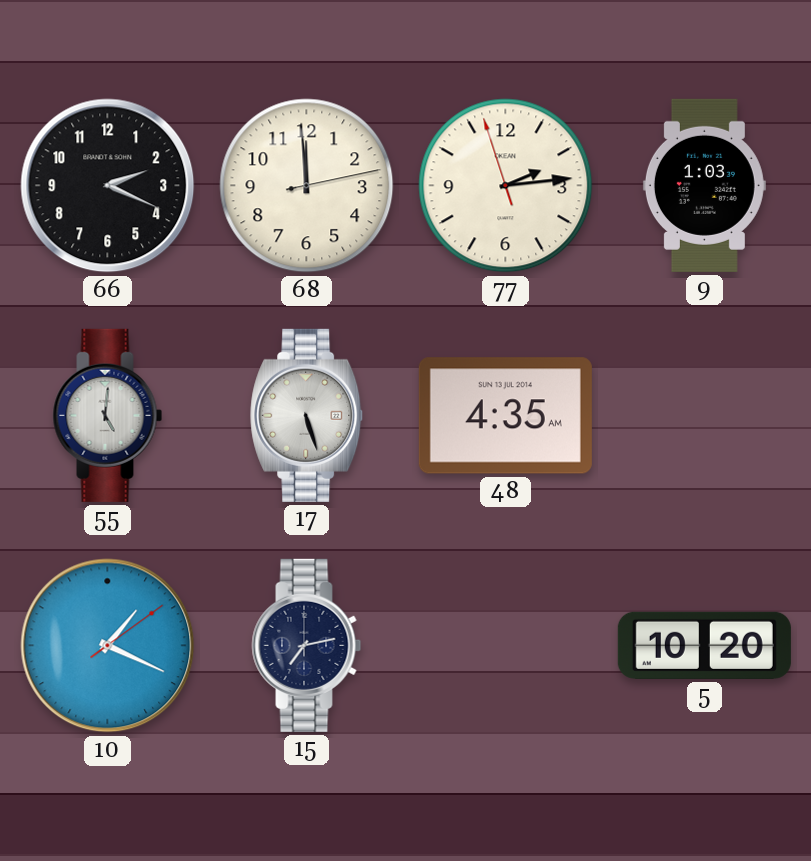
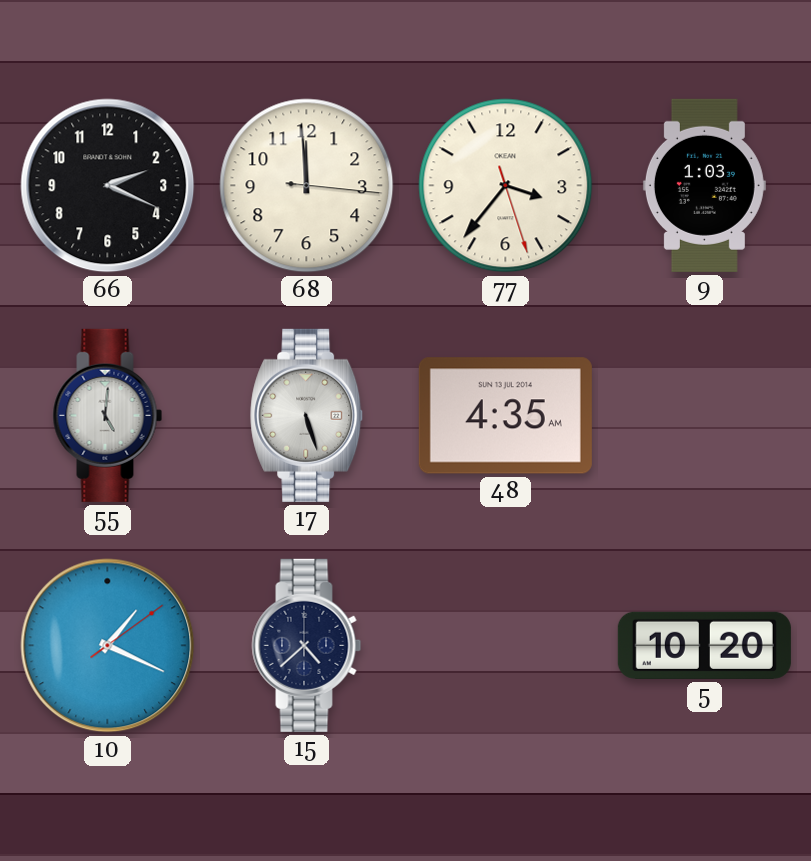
68: 11:59:13 -> 11:59:16 (307, 186)
77: 2:13 -> 3:36 (506, 186)
15: 7:13 -> 4:38 (307, 645)
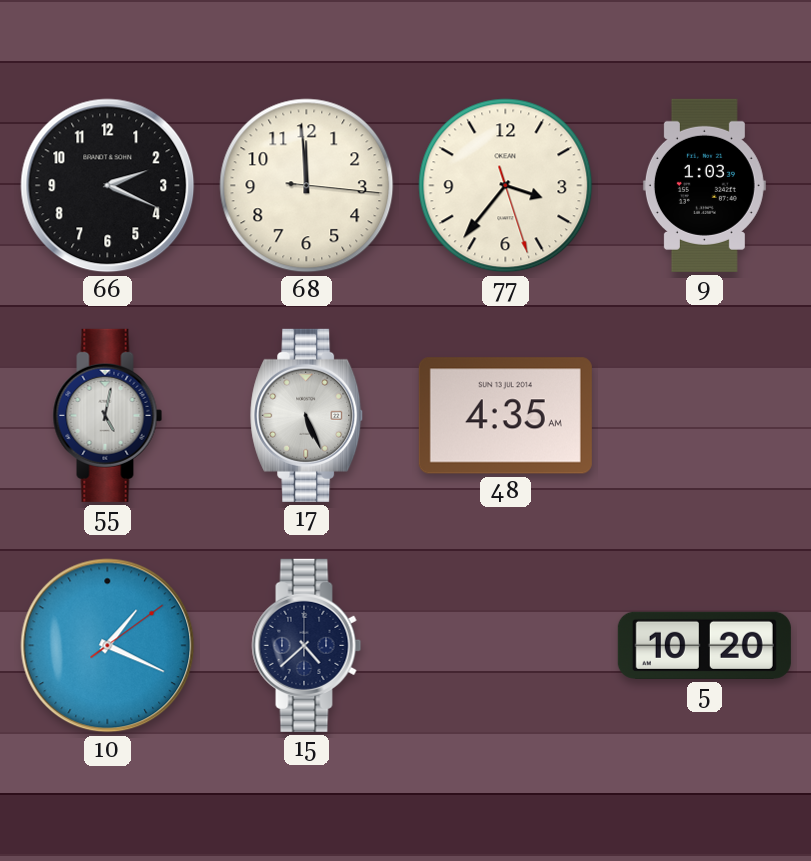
55: 5:01 -> 5:02 (108, 415)
17: 5:27 -> 5:26 (307, 415)
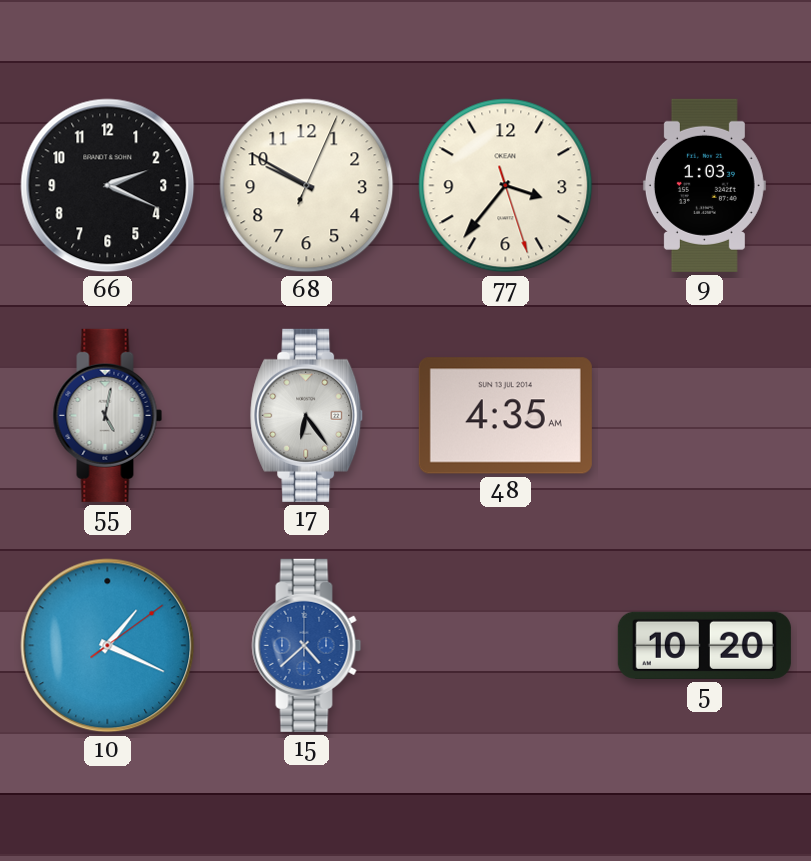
68: 11:59 -> 9:50 (307, 186)
17: 5:26 -> 6:24 (307, 415)
15 dial: navy -> blue (307, 645)
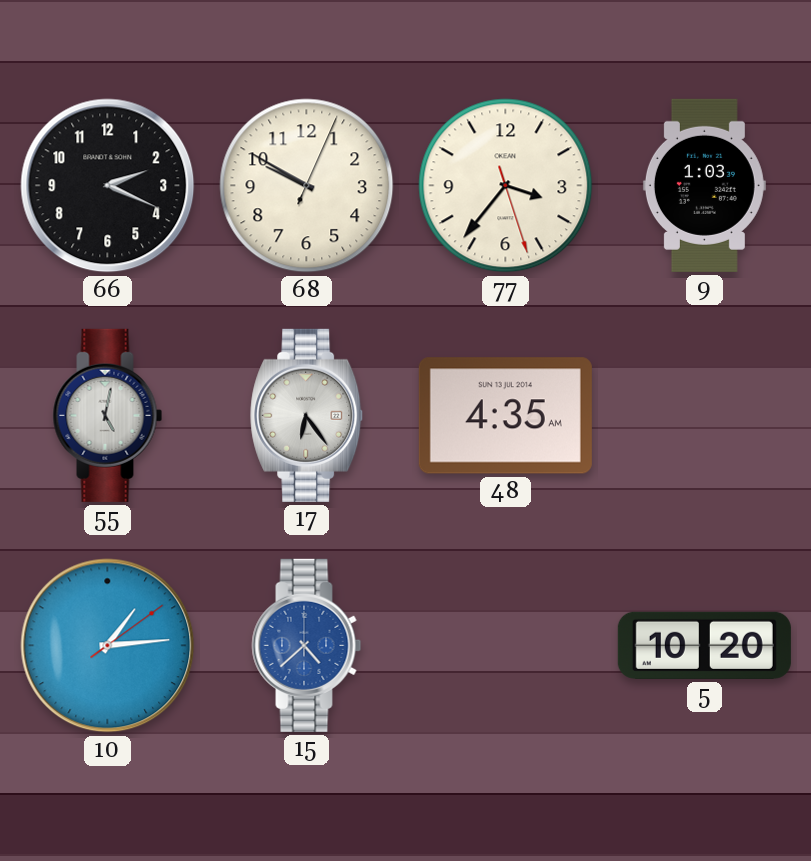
10: 1:19 -> 1:14 (108, 646)
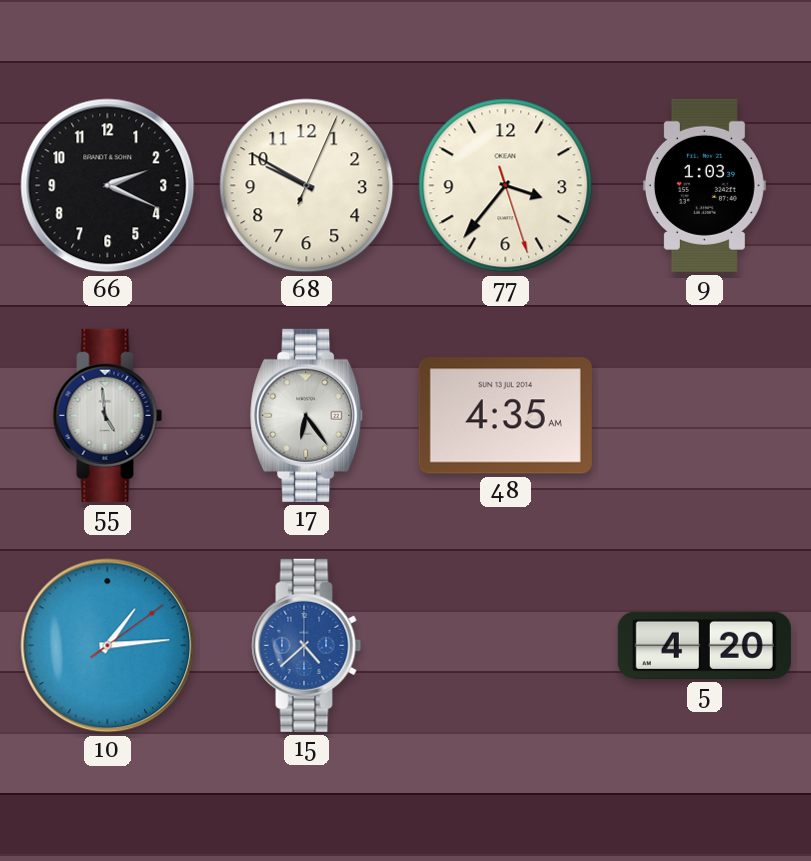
55: 5:02 -> 4:59 (108, 415)
5: 10:20 -> 4:20 (704, 645)
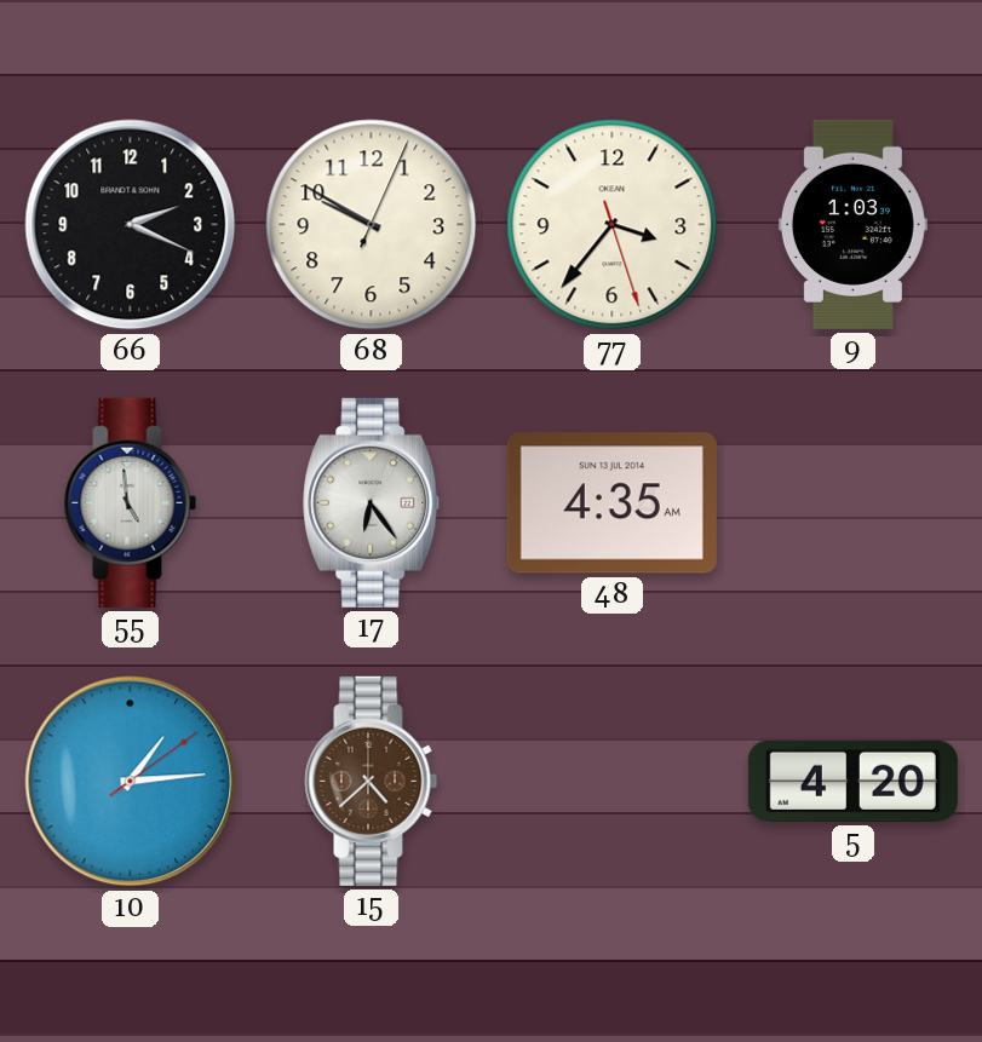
15 dial: blue -> brown (372, 781)
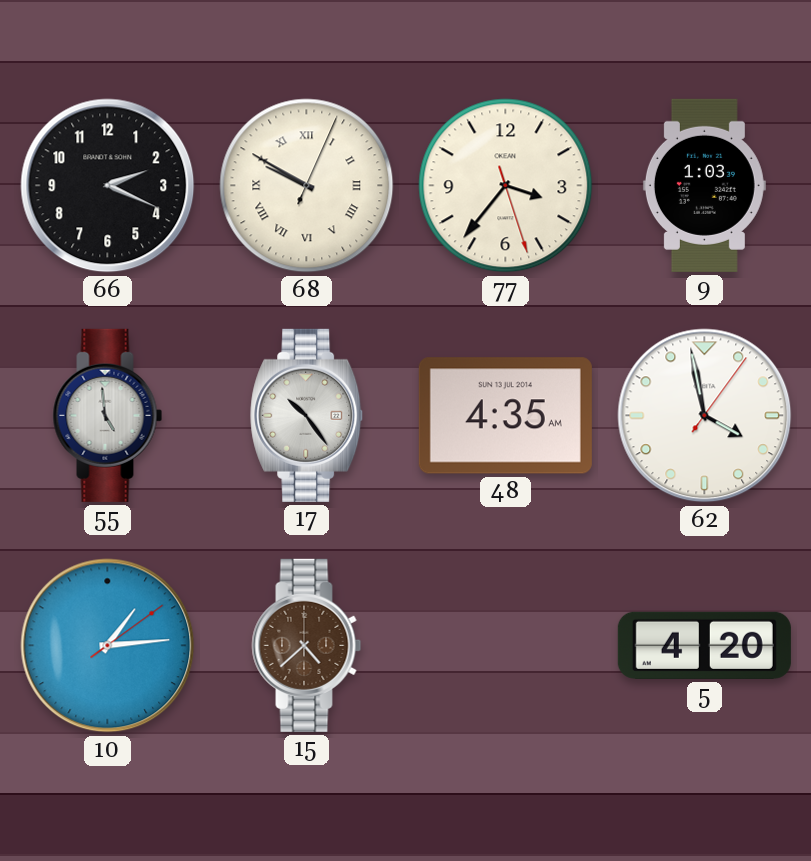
68 numerals: Arabic -> Roman (307, 186)
17: 6:24 -> 10:24 (307, 415)
62: none -> 3:58 (705, 416)
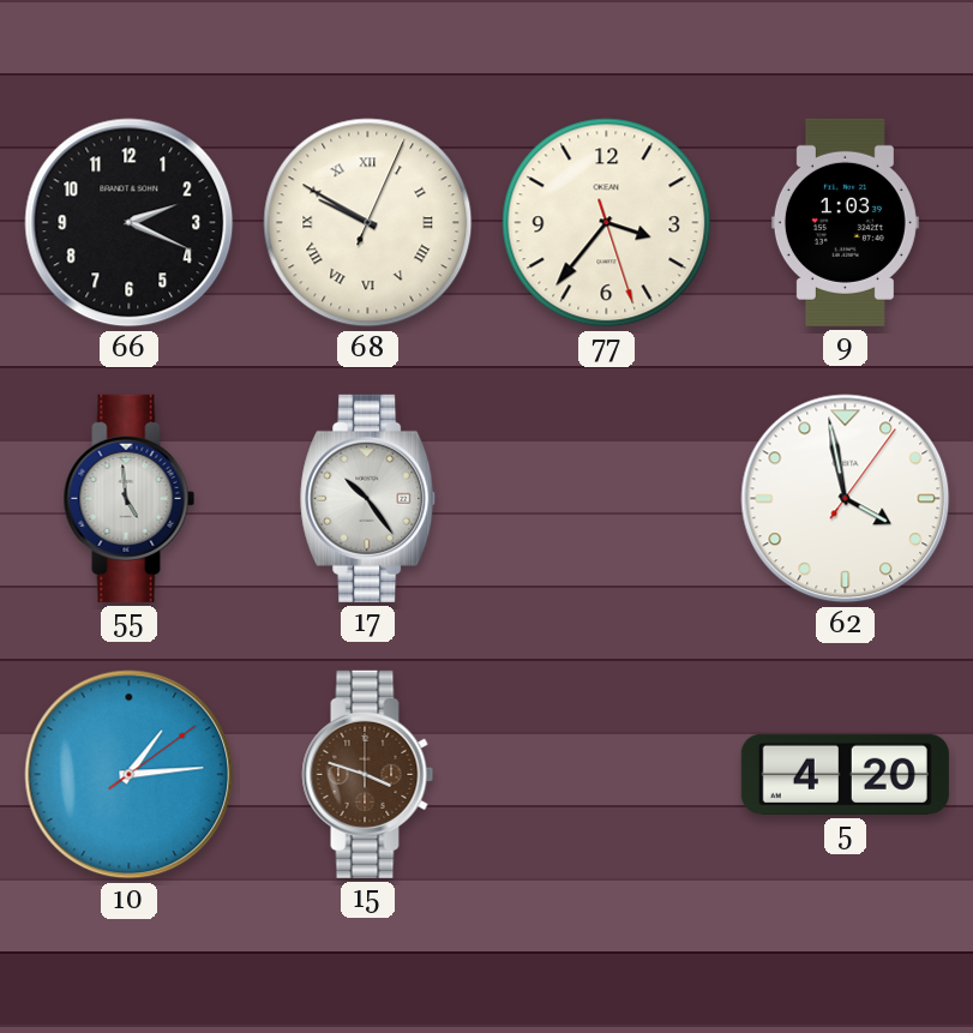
48: 4:35 -> none (505, 416)
15: 4:38 -> 3:48 (368, 774)
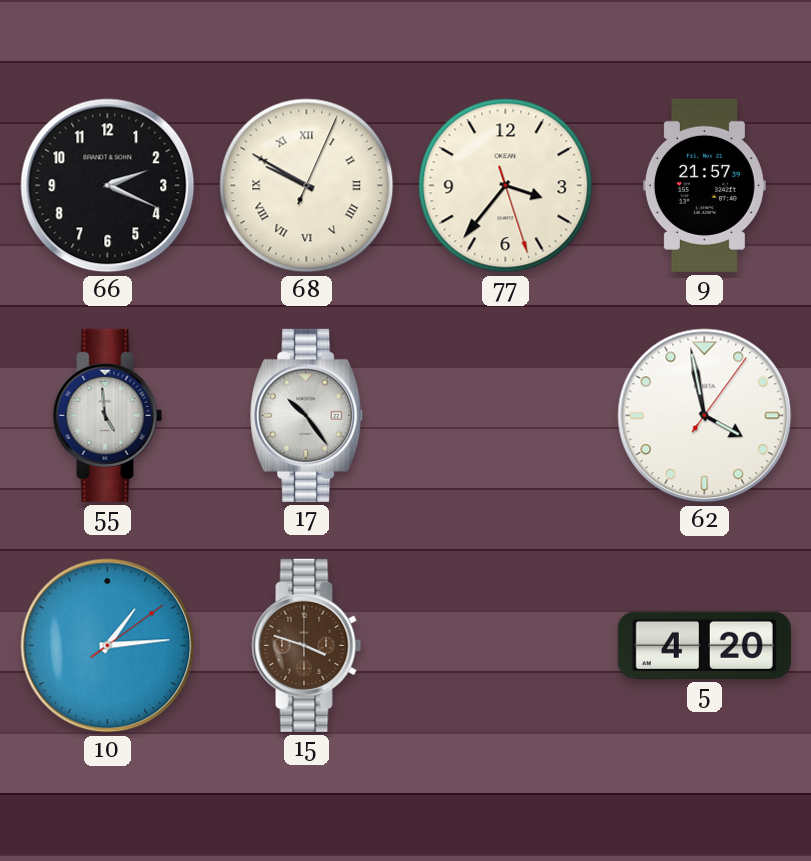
9: 1:03 -> 21:57 (704, 185)
